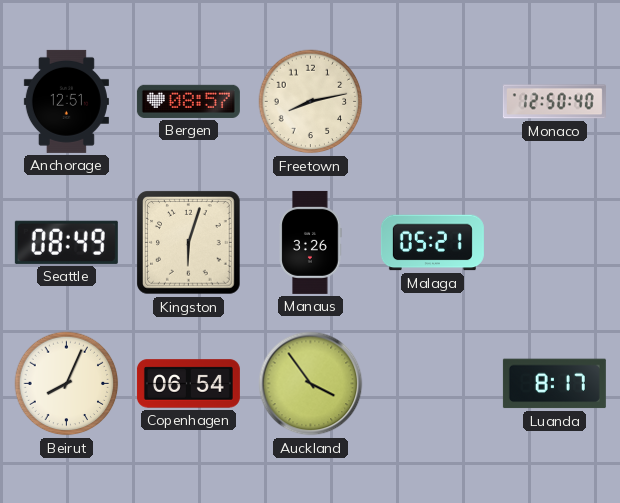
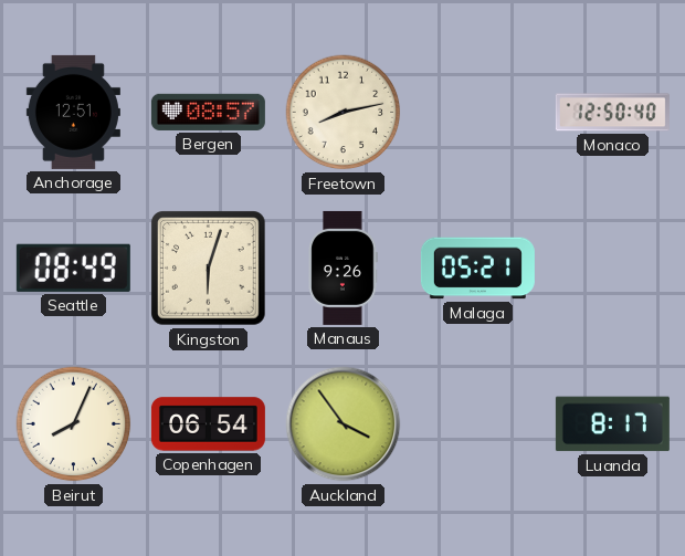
Manaus: 3:26 -> 9:26 (342, 267)
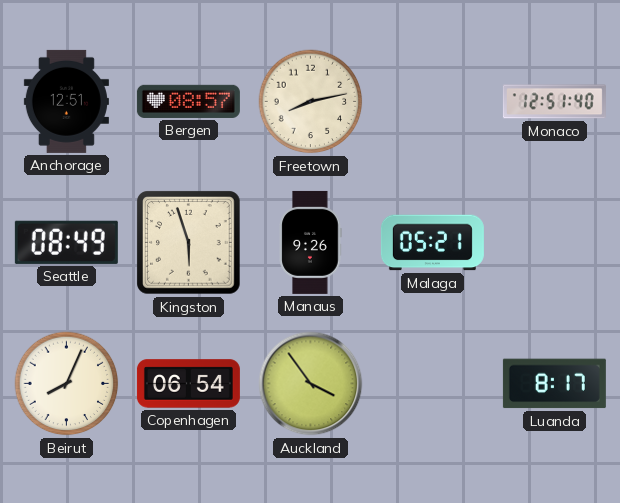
Monaco: 12:50 -> 12:51 (554, 102)
Kingston: 6:03 -> 5:57 (189, 243)
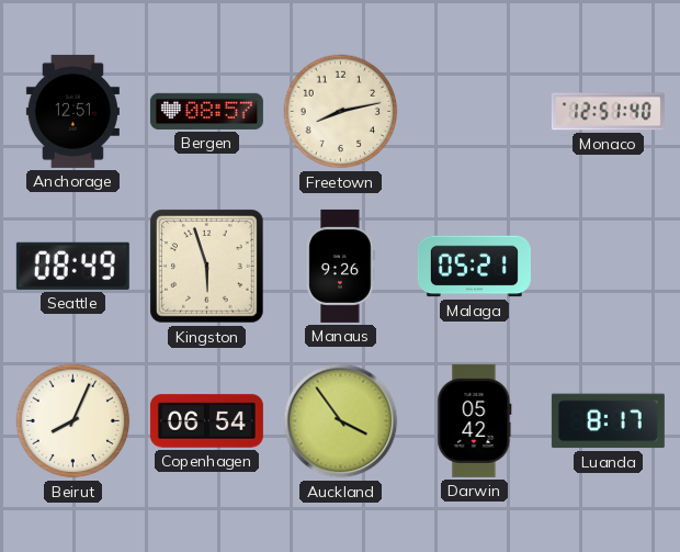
Darwin: none -> 05:42 (475, 420)
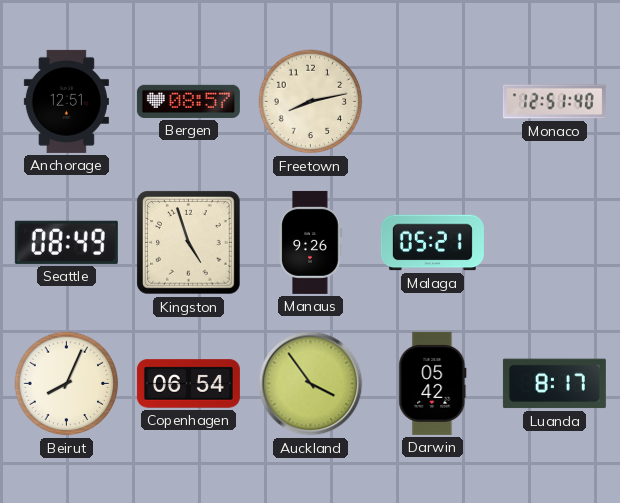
Kingston: 5:57 -> 4:57 (189, 243)
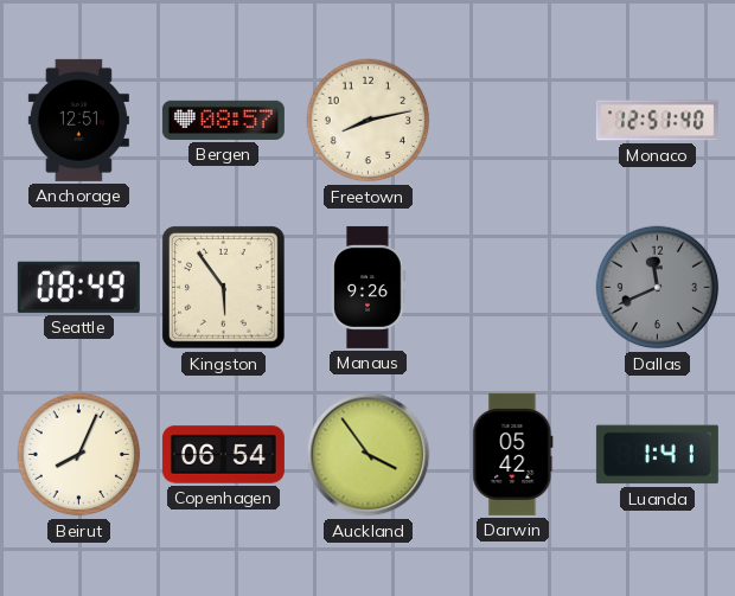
Kingston: 4:57 -> 5:54 (224, 288)
Malaga: 05:21 -> none (432, 243)
Dallas: none -> 11:41 (658, 288)
Luanda: 8:17 -> 1:41 (657, 455)
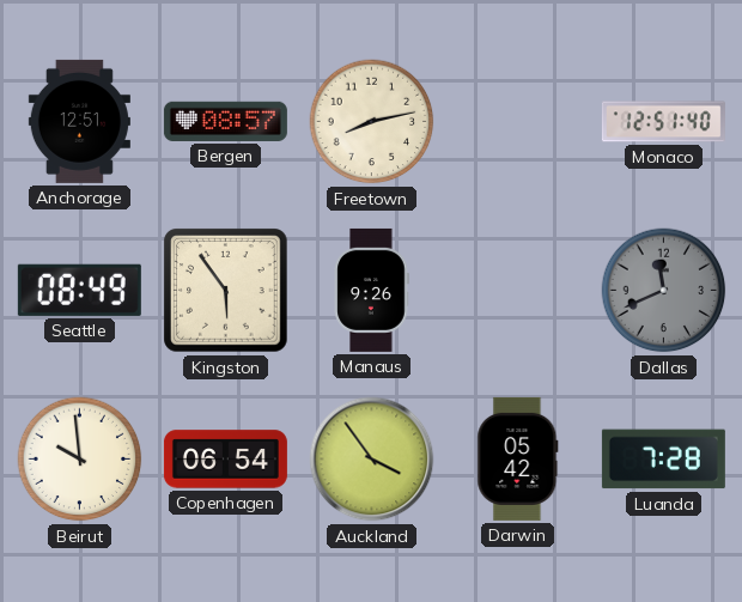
Beirut: 8:04 -> 9:59 (80, 460)
Luanda: 1:41 -> 7:28 (663, 460)
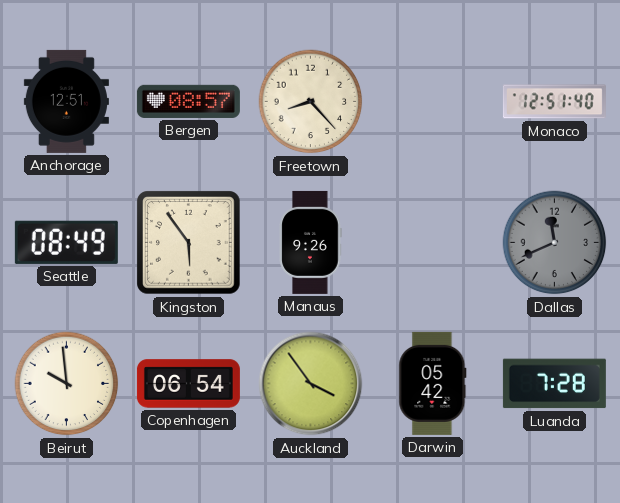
Freetown: 8:13 -> 8:23 (311, 102)
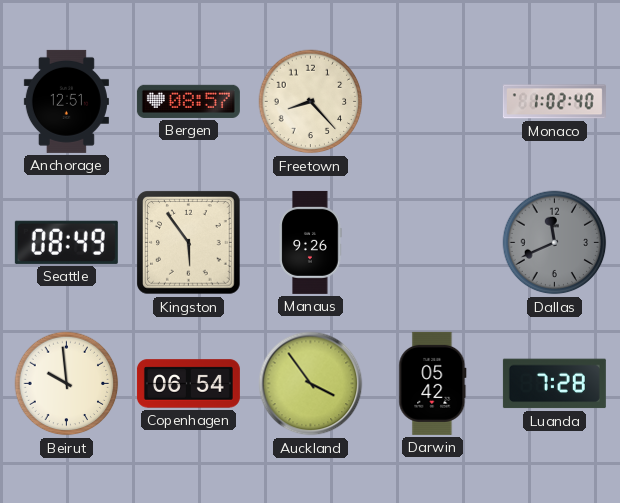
Monaco: 12:51 -> 1:02 (554, 102)
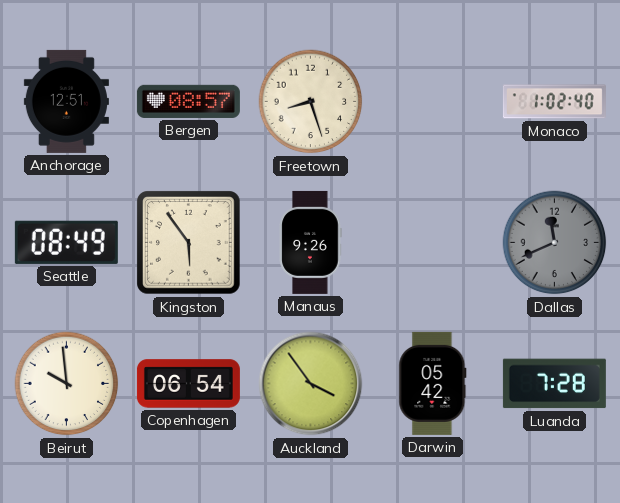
Freetown: 8:23 -> 8:27 (311, 102)
